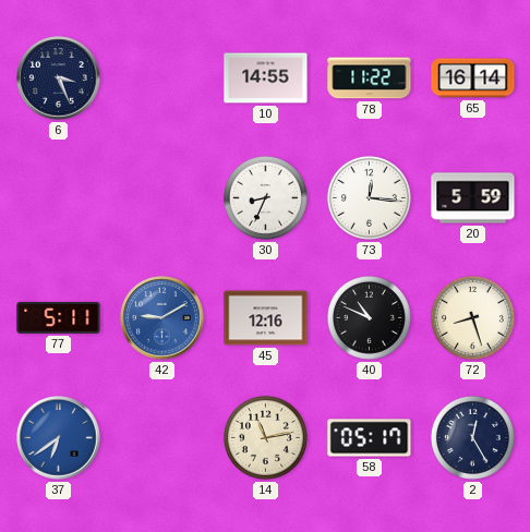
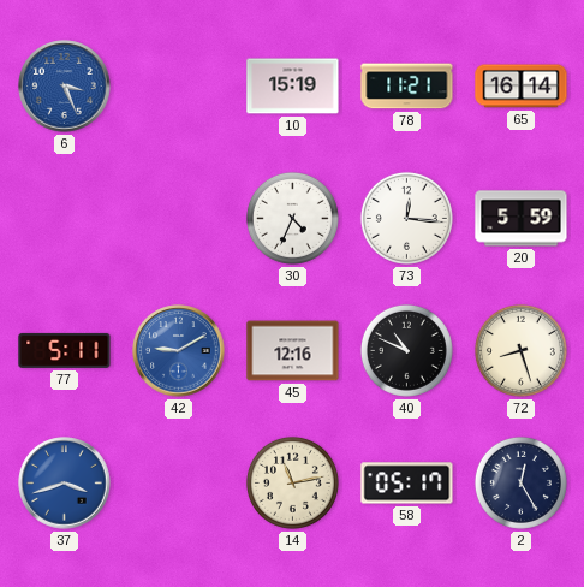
6 dial: navy -> blue (65, 87)
10: 14:55 -> 15:19 (293, 87)
78: 11:22 -> 11:21 (407, 87)
30: 8:34 -> 4:34 (292, 218)
37: 6:39 -> 3:42 (65, 484)
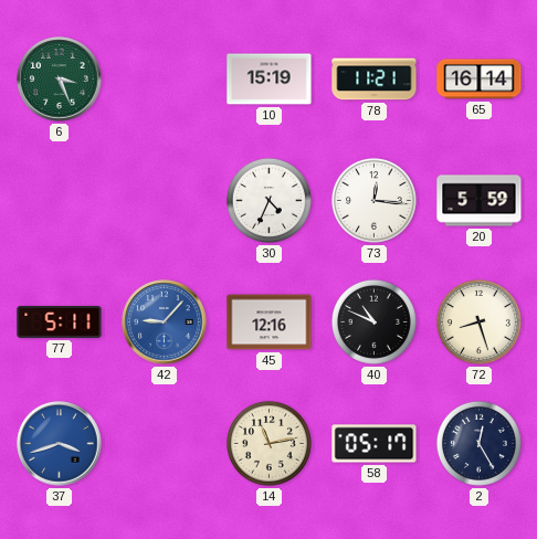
6 dial: blue -> green (60, 80)
42: 9:10 -> 9:07 (165, 323)
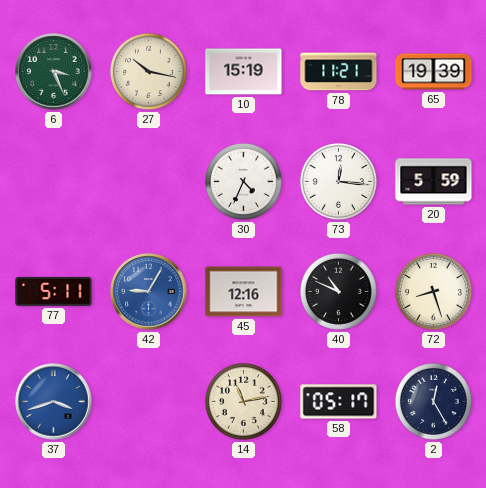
27: none -> 10:17 (148, 71)
65: 16:14 -> 19:39 (434, 72)
42: 9:07 -> 9:05 (149, 292)
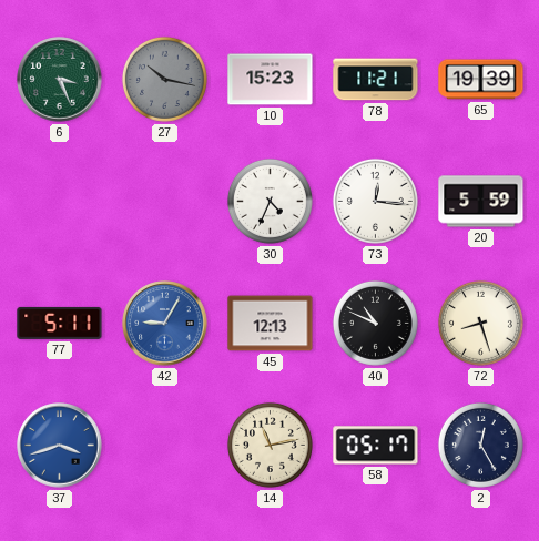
27 dial: cream -> grey (164, 79)
10: 15:19 -> 15:23 (271, 80)
45: 12:16 -> 12:13 (271, 324)
